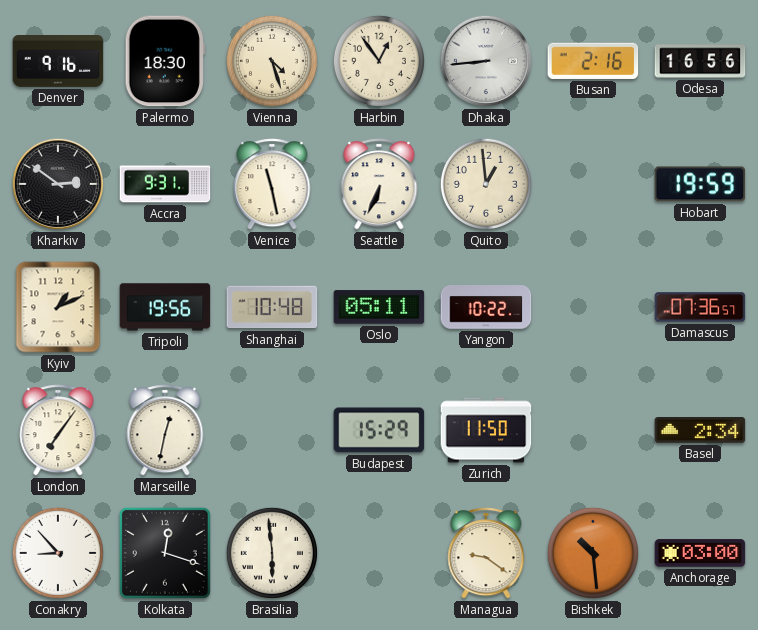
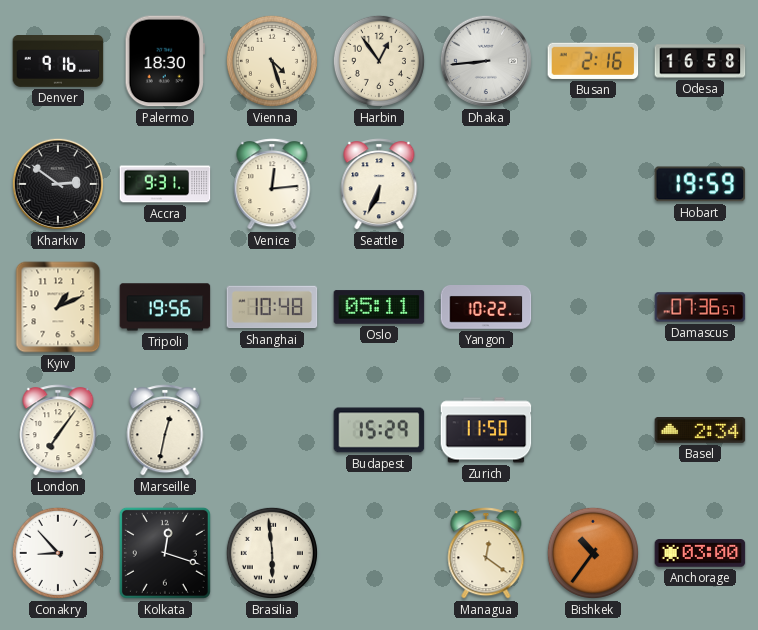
Odesa: 16:56 -> 16:58 (700, 61)
Venice: 11:28 -> 12:14 (272, 184)
Quito: 12:59 -> none (486, 184)
Managua: 9:21 -> 12:21 (486, 553)
Bishkek: 10:29 -> 10:36 (593, 553)
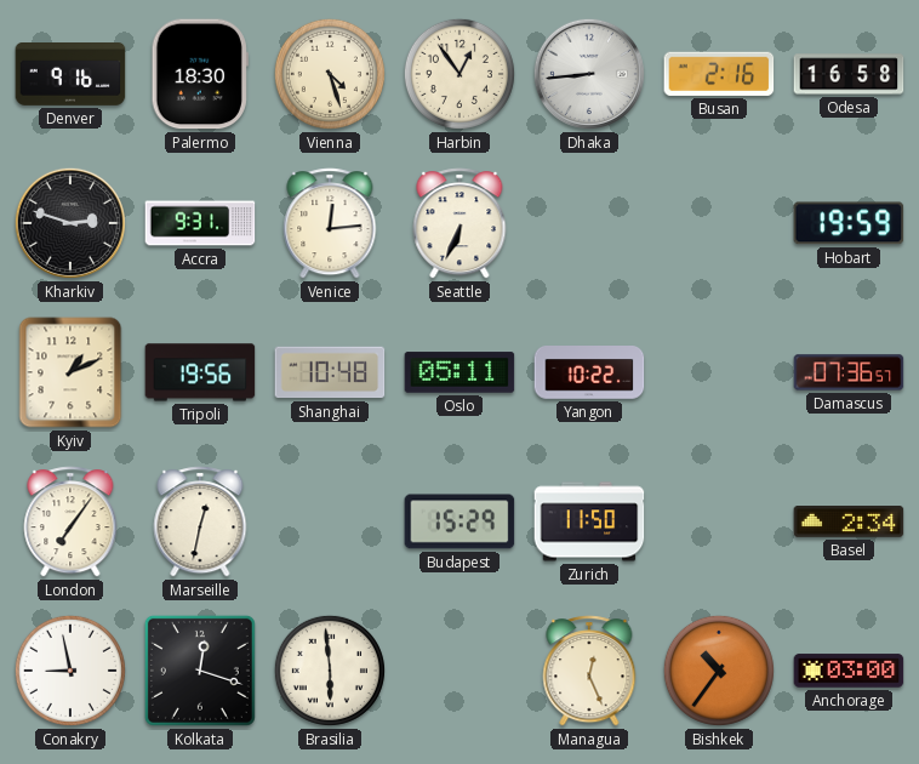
Kharkiv: 2:51 -> 2:48 (70, 223)
Conakry: 8:53 -> 8:58 (70, 671)
Managua: 12:21 -> 12:26 (589, 671)
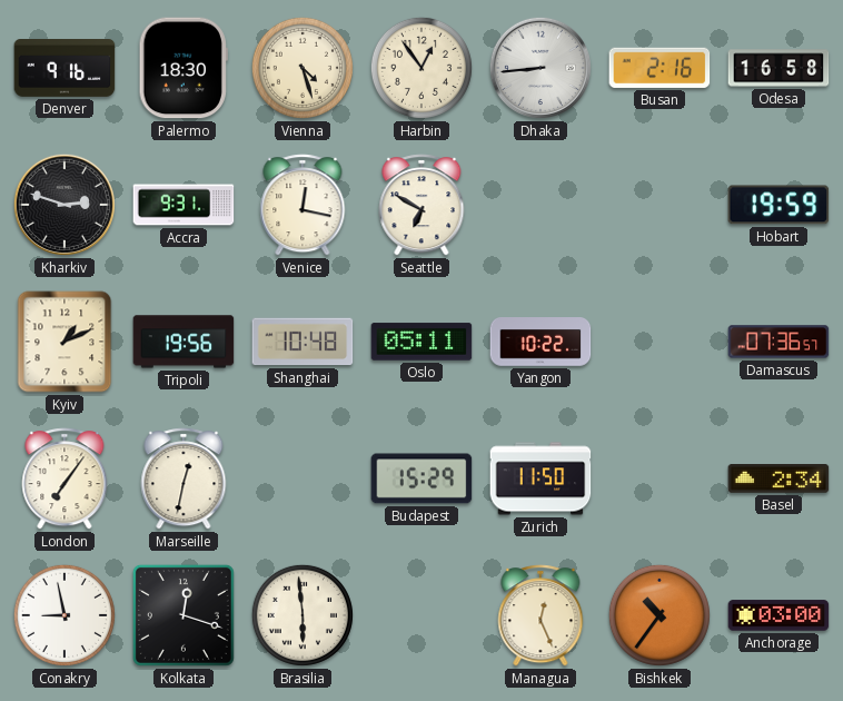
Venice: 12:14 -> 12:17 (303, 205)
Seattle: 6:34 -> 6:50 (421, 205)
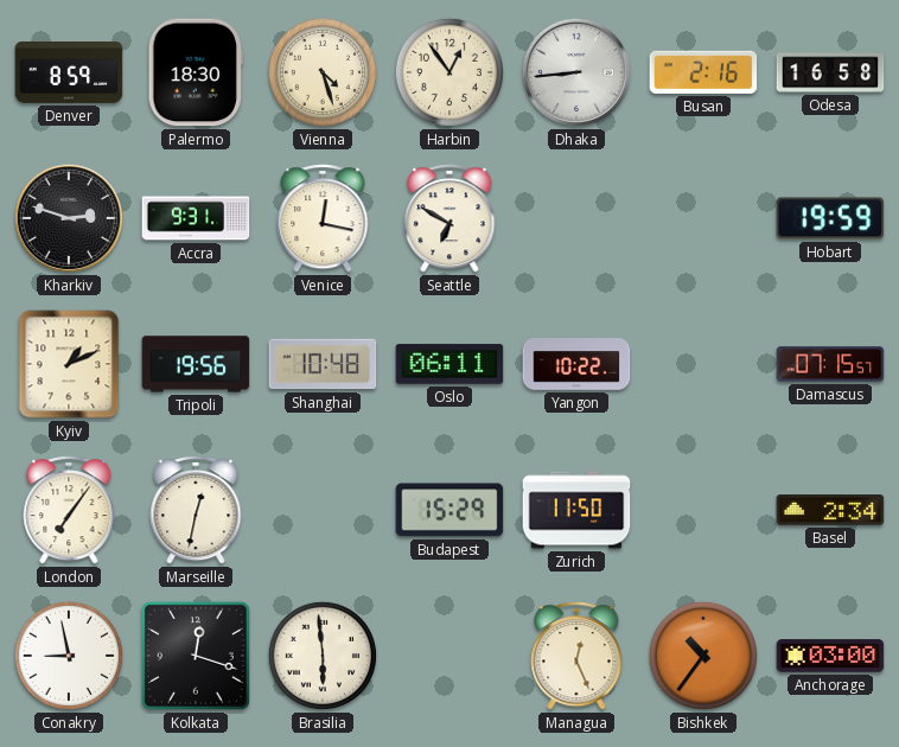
Denver: 9:16 -> 8:59 (69, 74)
Oslo: 05:11 -> 06:11 (449, 364)
Damascus: 07:36 -> 07:15 (830, 364)
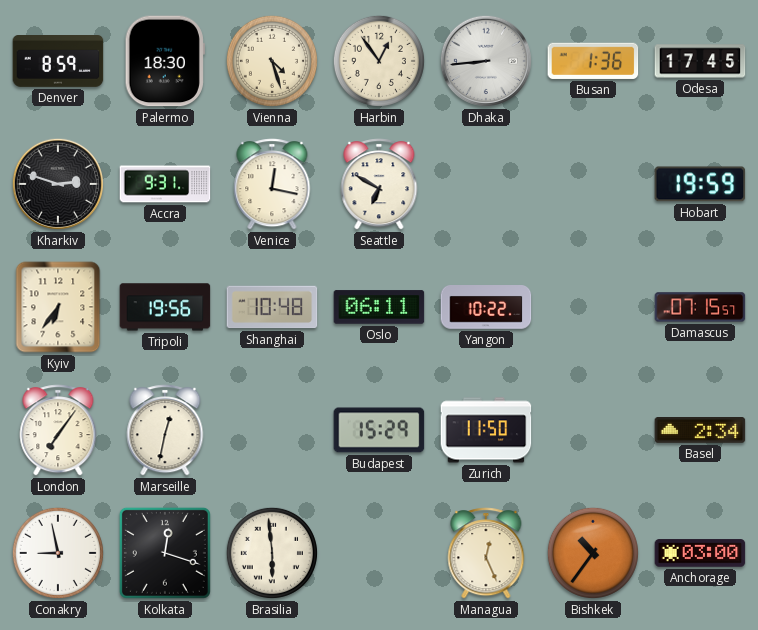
Busan: 2:16 -> 1:36 (593, 61)
Odesa: 16:58 -> 17:45 (700, 61)
Kyiv: 1:11 -> 6:36 (58, 307)
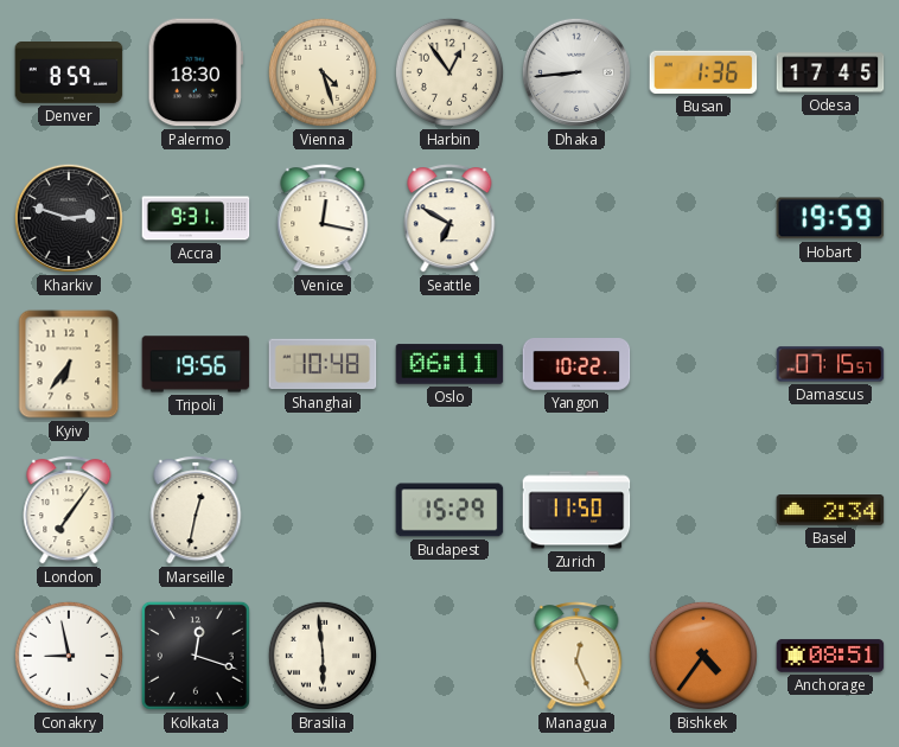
Bishkek: 10:36 -> 4:36 (703, 656)
Anchorage: 03:00 -> 08:51 (830, 656)
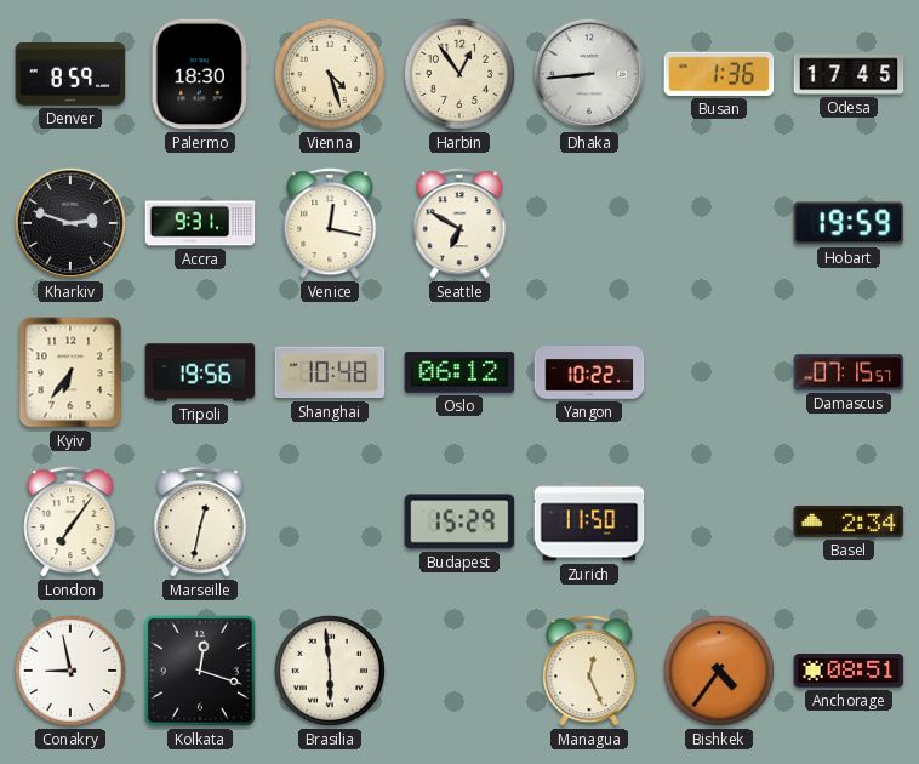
Oslo: 06:11 -> 06:12 (459, 372)
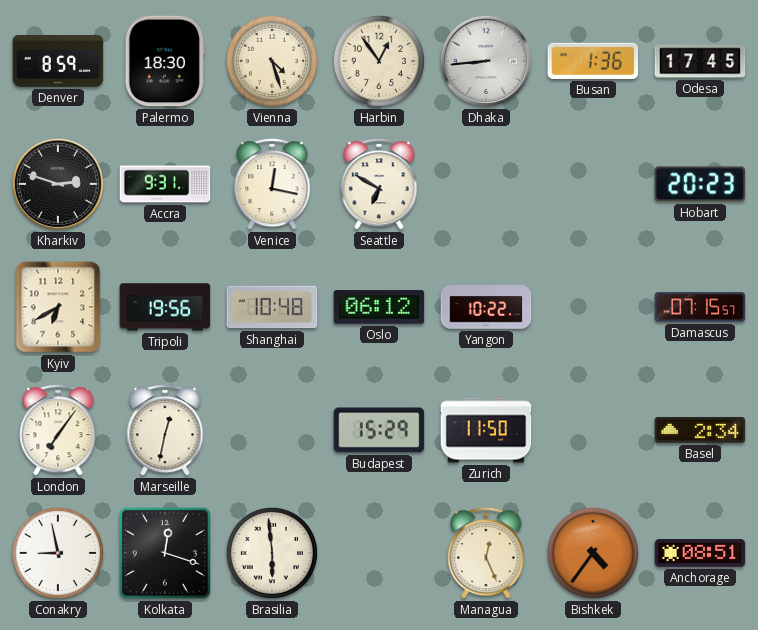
Hobart: 19:59 -> 20:23 (700, 184)
Kyiv: 6:36 -> 6:40 (58, 307)
